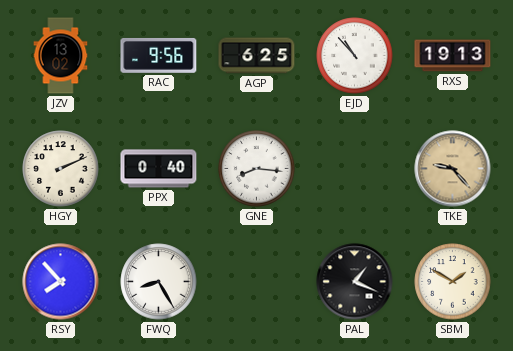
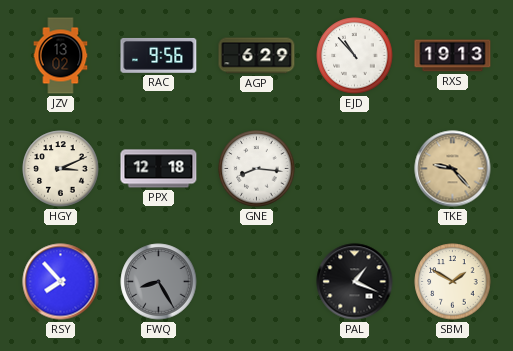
AGP: 6:25 -> 6:29 (257, 56)
HGY: 2:11 -> 3:11 (61, 169)
PPX: 0:40 -> 12:18 (159, 169)
FWQ dial: white -> grey (159, 282)
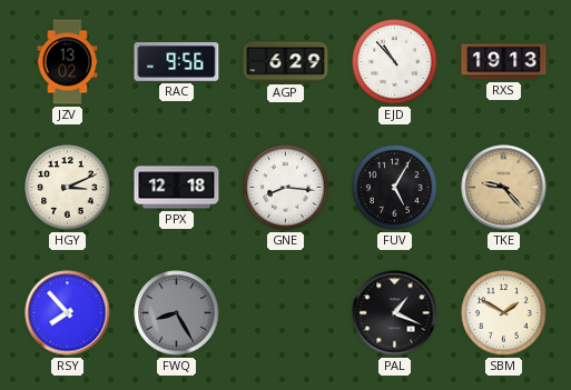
FUV: none -> 5:05 (395, 188)
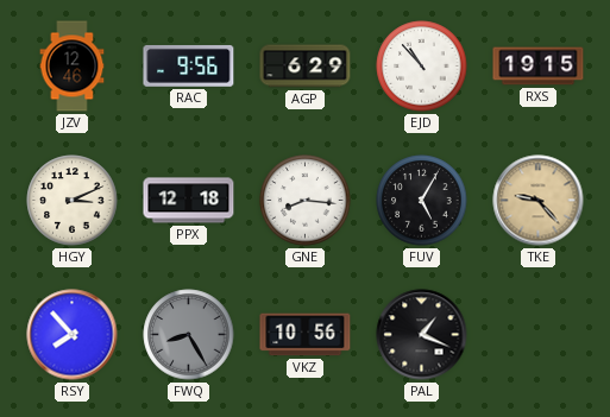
JZV: 13:02 -> 12:46 (73, 67)
RXS: 19:13 -> 19:15 (539, 67)
VKZ: none -> 10:56 (306, 335)
SBM: 1:50 -> none (504, 313)
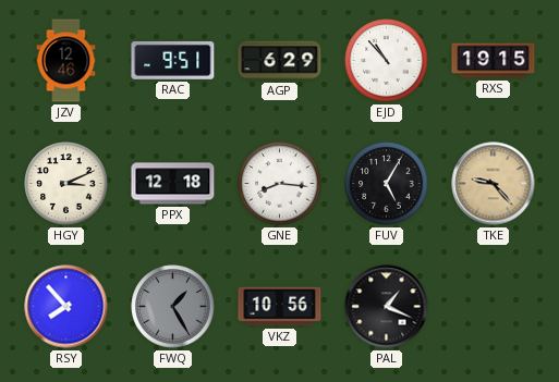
RAC: 9:56 -> 9:51 (173, 60)
FWQ: 8:25 -> 1:25 (173, 307)
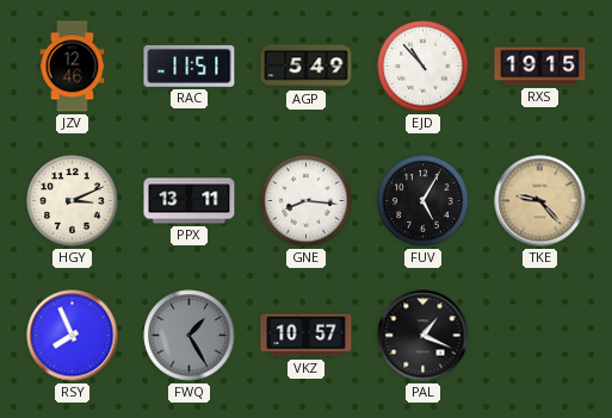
RAC: 9:51 -> 11:51 (190, 65)
AGP: 6:29 -> 5:49 (307, 67)
PPX: 12:18 -> 13:11 (190, 201)
RSY: 7:53 -> 7:56 (73, 336)
VKZ: 10:56 -> 10:57 (307, 336)
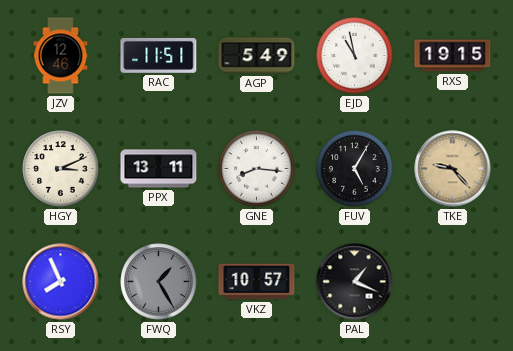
EJD: 10:53 -> 10:58 (355, 56)
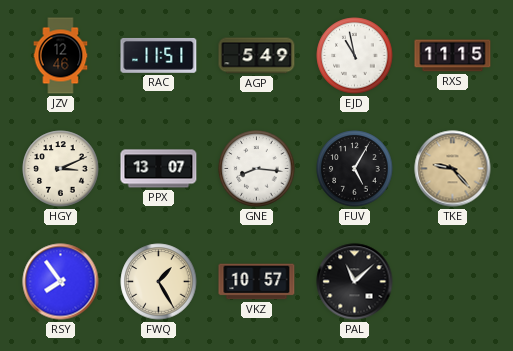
RXS: 19:15 -> 11:15 (453, 56)
PPX: 13:11 -> 13:07 (159, 169)
RSY: 7:56 -> 7:54 (61, 282)
FWQ dial: grey -> cream (159, 282)
PAL: 1:19 -> 11:08 (355, 282)
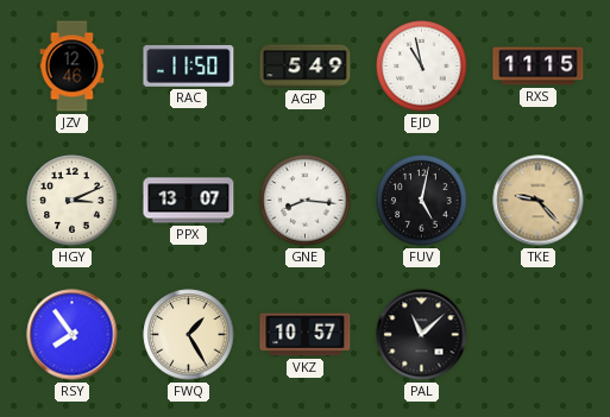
RAC: 11:51 -> 11:50 (189, 65)
FUV: 5:05 -> 5:02 (422, 201)
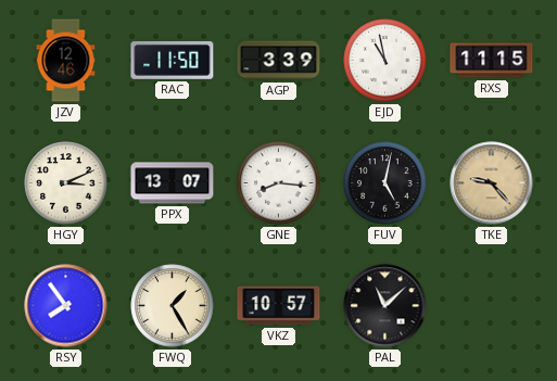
AGP: 5:49 -> 3:39 (279, 61)
